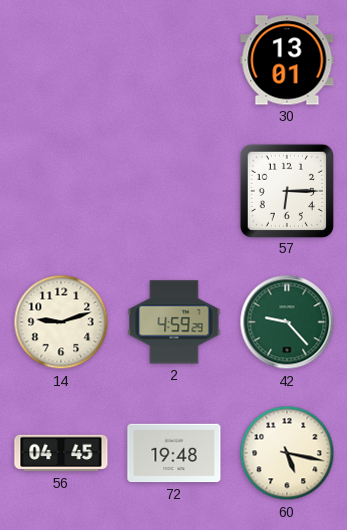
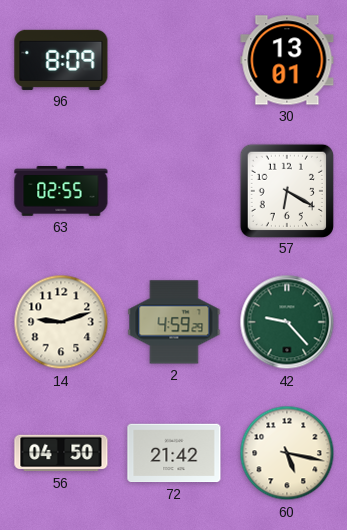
96: none -> 8:09 (61, 60)
63: none -> 02:55 (61, 192)
57: 6:15 -> 6:20 (286, 190)
56: 04:45 -> 04:50 (61, 453)
72: 19:48 -> 21:42 (174, 453)
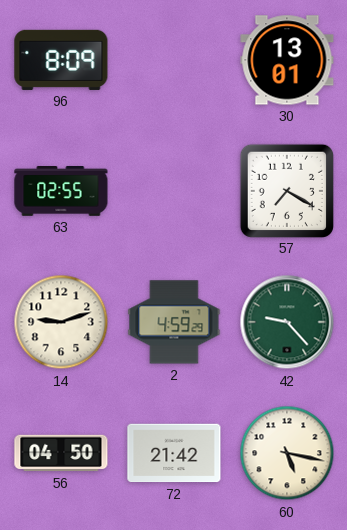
57: 6:20 -> 7:20 (286, 190)
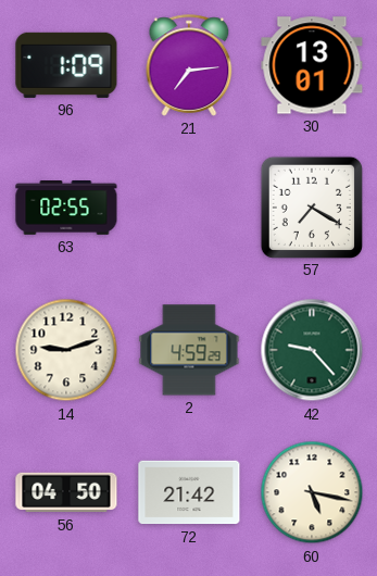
96: 8:09 -> 1:09 (66, 65)
21: none -> 7:14 (189, 65)
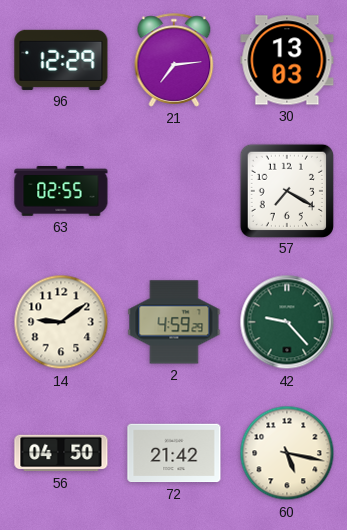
96: 1:09 -> 12:29 (61, 60)
30: 13:01 -> 13:03 (287, 60)
14: 9:12 -> 9:09 (61, 322)
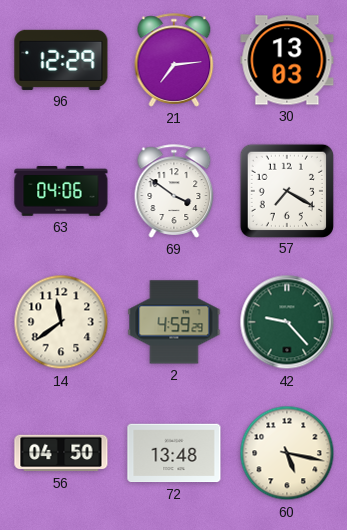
63: 02:55 -> 04:06 (61, 192)
69: none -> 3:51 (174, 191)
14: 9:09 -> 11:39 (61, 322)
72: 21:42 -> 13:48 (174, 453)
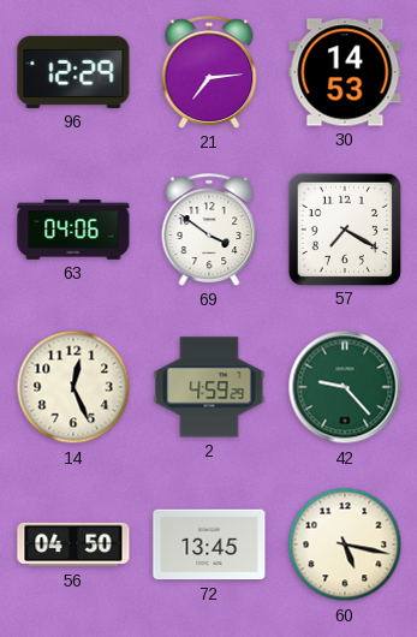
30: 13:03 -> 14:53 (345, 72)
14: 11:39 -> 12:26 (73, 387)
72: 13:48 -> 13:45 (209, 544)
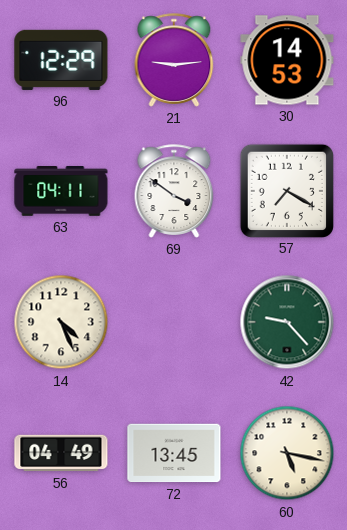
21: 7:14 -> 9:14 (174, 60)
63: 04:06 -> 04:11 (61, 192)
14: 12:26 -> 4:26 (61, 322)
2: 4:59 -> none (209, 387)
56: 04:50 -> 04:49 (61, 453)
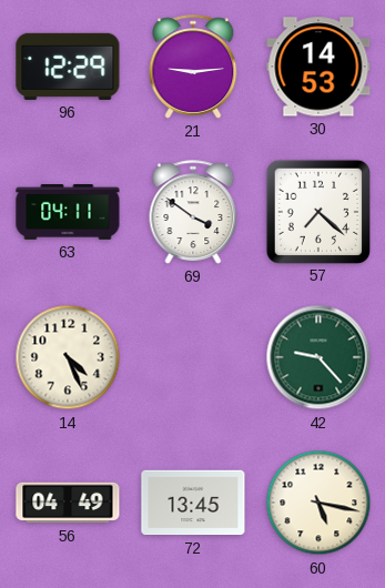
57: 7:20 -> 7:22 (317, 211)
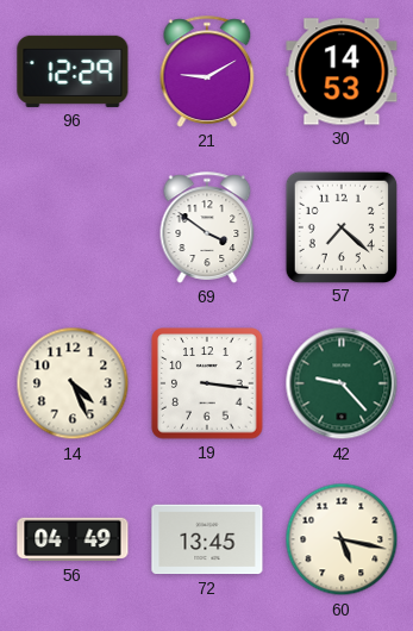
21: 9:14 -> 9:10 (207, 71)
63: 04:11 -> none (68, 213)
19: none -> 3:16 (207, 383)
